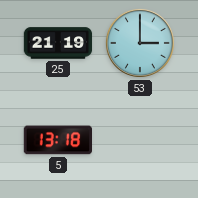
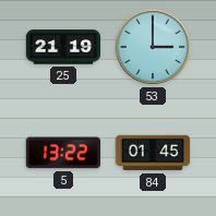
5: 13:18 -> 13:22 (62, 153)
84: none -> 01:45 (153, 153)
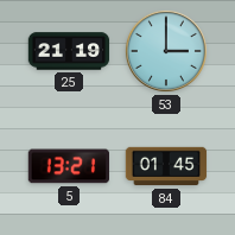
5: 13:22 -> 13:21 (68, 166)
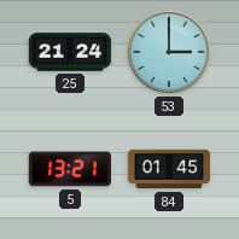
25: 21:19 -> 21:24 (70, 52)
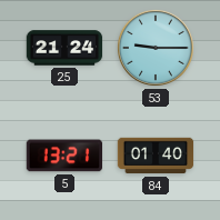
53: 3:00 -> 9:15 (156, 48)
84: 01:45 -> 01:40 (156, 156)
